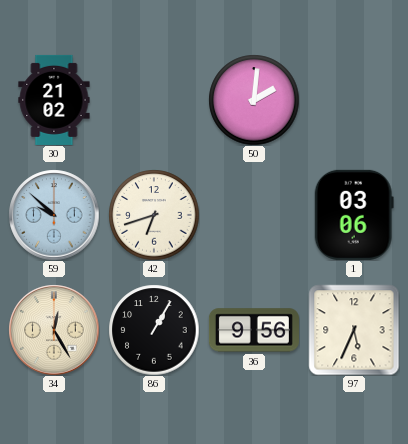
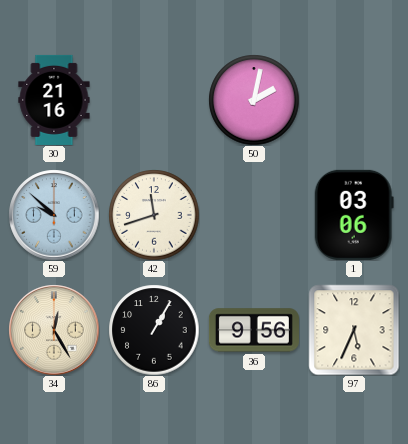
30: 21:02 -> 21:16 (54, 100)
50: 2:01 -> 2:02 (254, 100)
42: 6:42 -> 11:42 (154, 215)
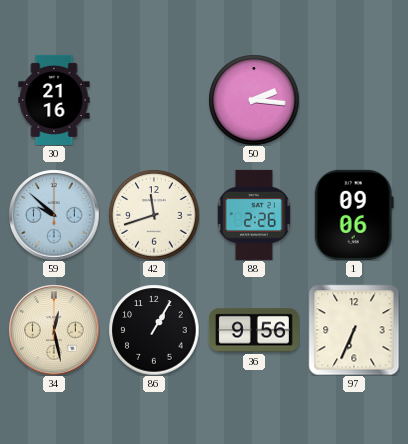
50: 2:02 -> 2:16 (254, 100)
88: none -> 2:26 (254, 215)
1: 03:06 -> 09:06 (354, 215)
34: 12:25 -> 12:28 (54, 330)
97: 5:34 -> 6:34 (354, 330)
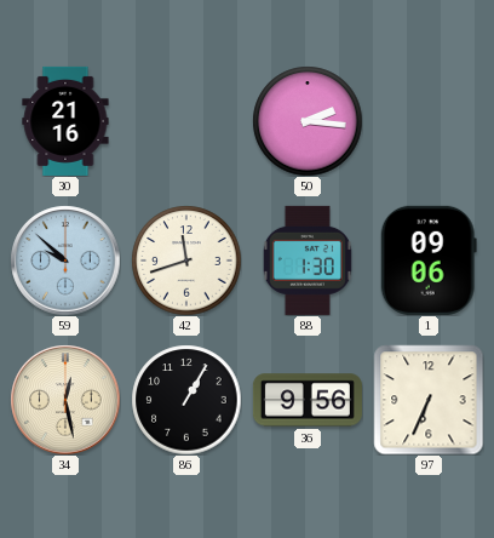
88: 2:26 -> 1:30 (308, 261)
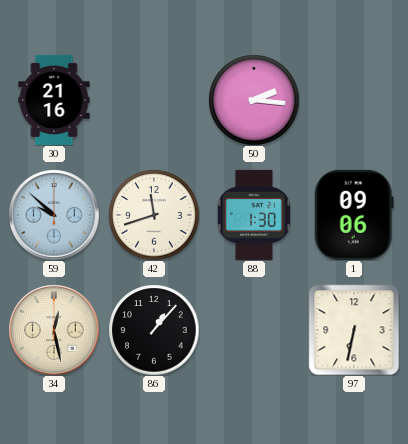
86: 1:05 -> 1:07 (154, 330)
36: 9:56 -> none (308, 400)
97: 6:34 -> 6:32 (354, 330)
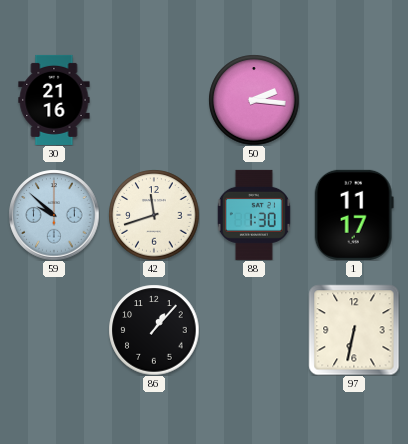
1: 09:06 -> 11:17 (354, 215)
34: 12:28 -> none (54, 330)
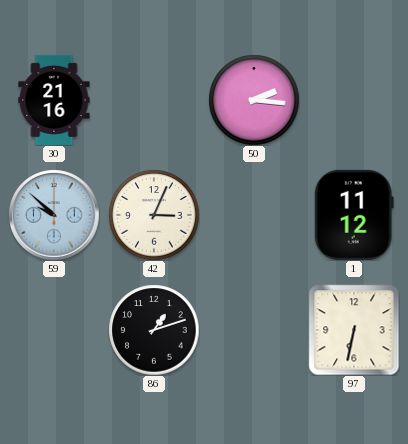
42: 11:42 -> 3:04 (154, 215)
88: 1:30 -> none (254, 215)
1: 11:17 -> 11:12 (354, 215)
86: 1:07 -> 1:12 (154, 330)
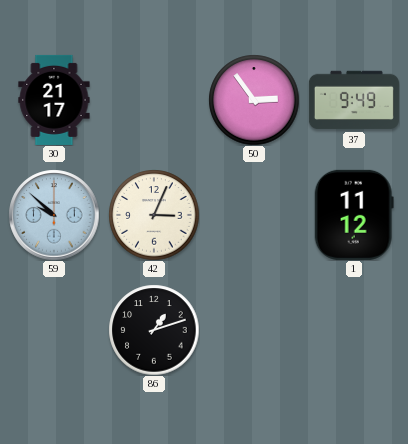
30: 21:16 -> 21:17 (54, 100)
50: 2:16 -> 2:54 (254, 100)
37: none -> 9:49 (354, 100)
97: 6:32 -> none (354, 330)
